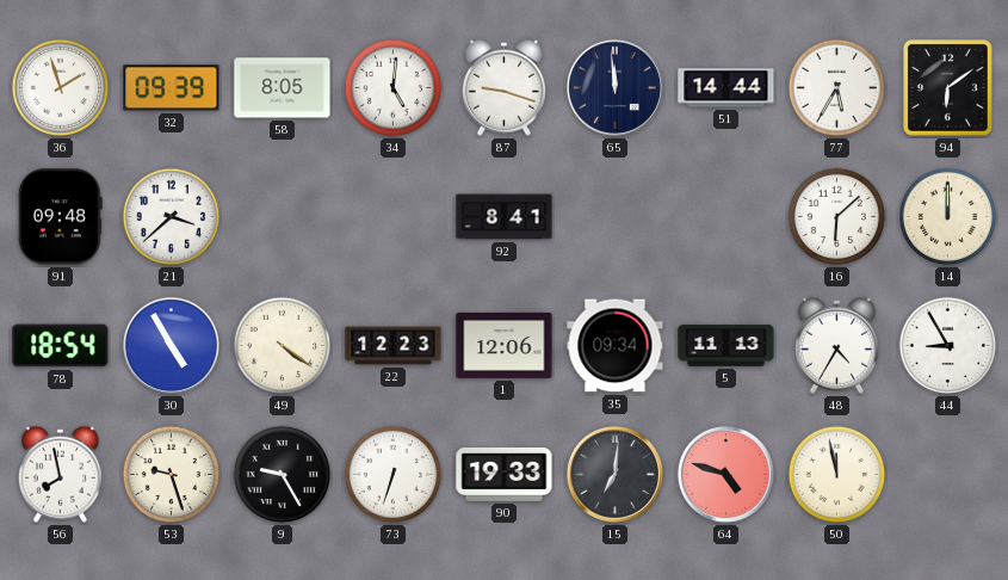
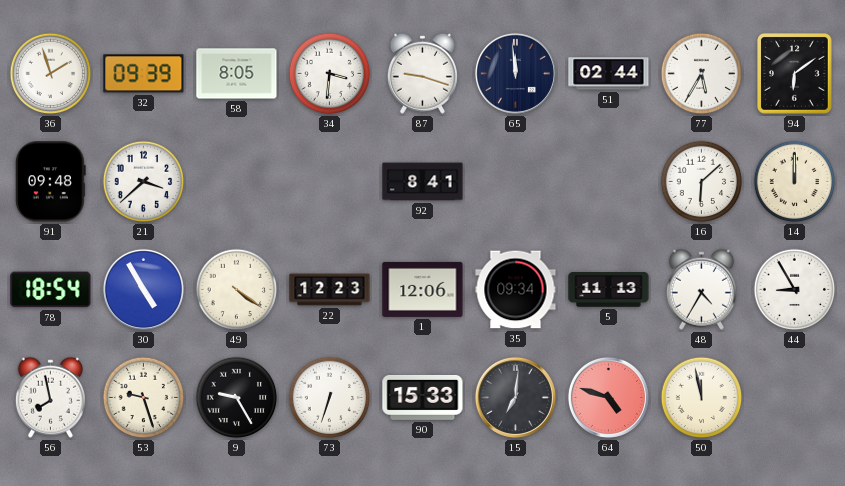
34: 5:01 -> 3:31 (330, 74)
51: 14:44 -> 02:44 (609, 74)
90: 19:33 -> 15:33 (423, 397)
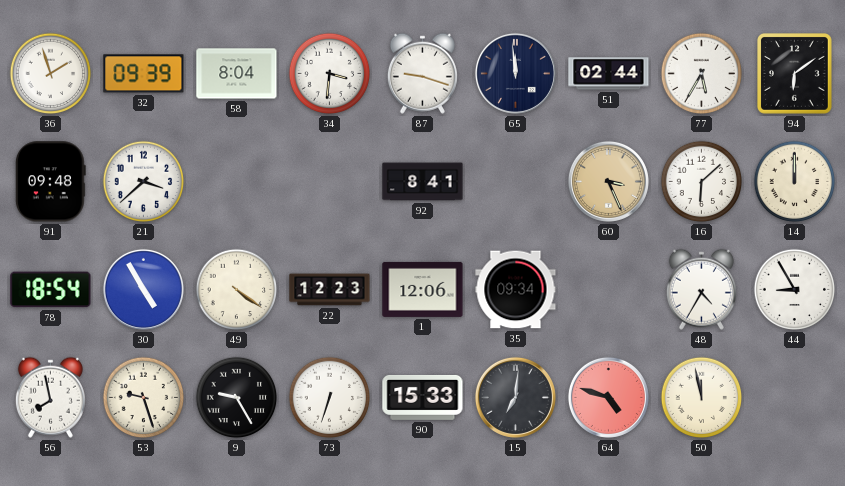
58: 8:05 -> 8:04 (237, 74)
60: none -> 3:26 (608, 181)
5: 11:13 -> none (609, 290)
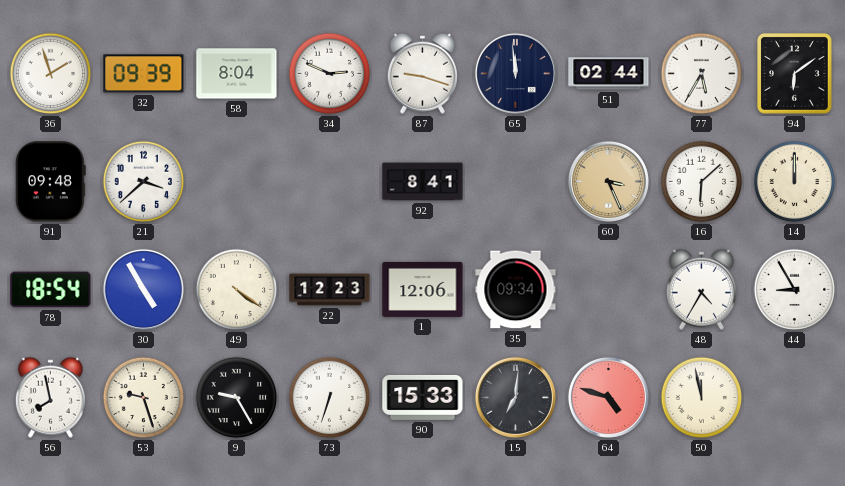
34: 3:31 -> 2:49 (330, 74)
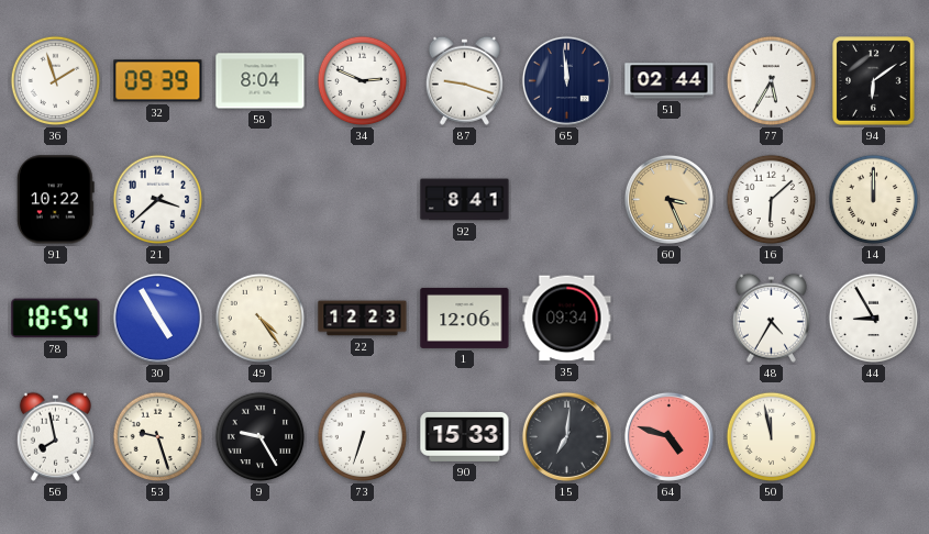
91: 09:48 -> 10:22 (55, 200)
49: 4:21 -> 4:24 (261, 319)
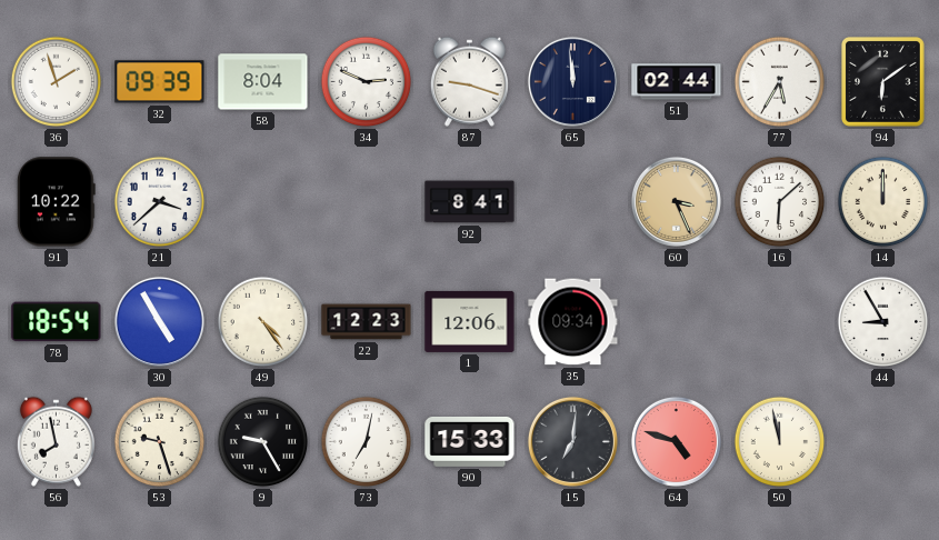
48: 4:35 -> none (771, 318)
73: 6:33 -> 7:02 (367, 442)
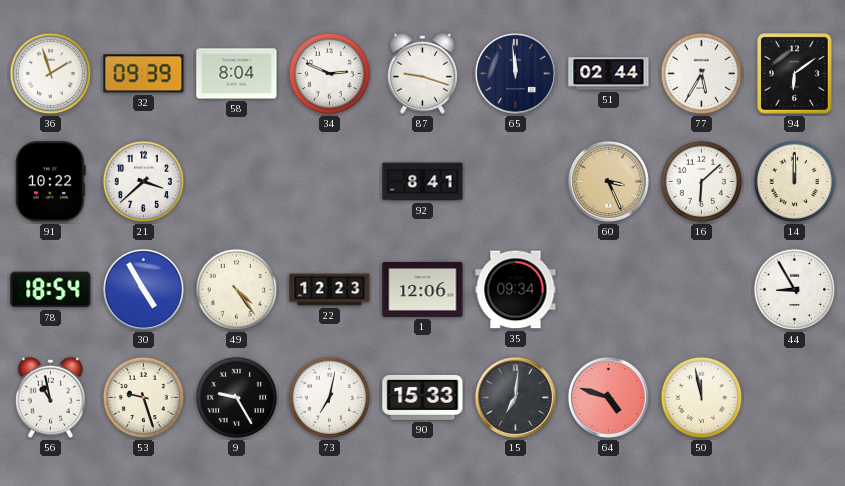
56: 7:58 -> 10:58 (50, 397)
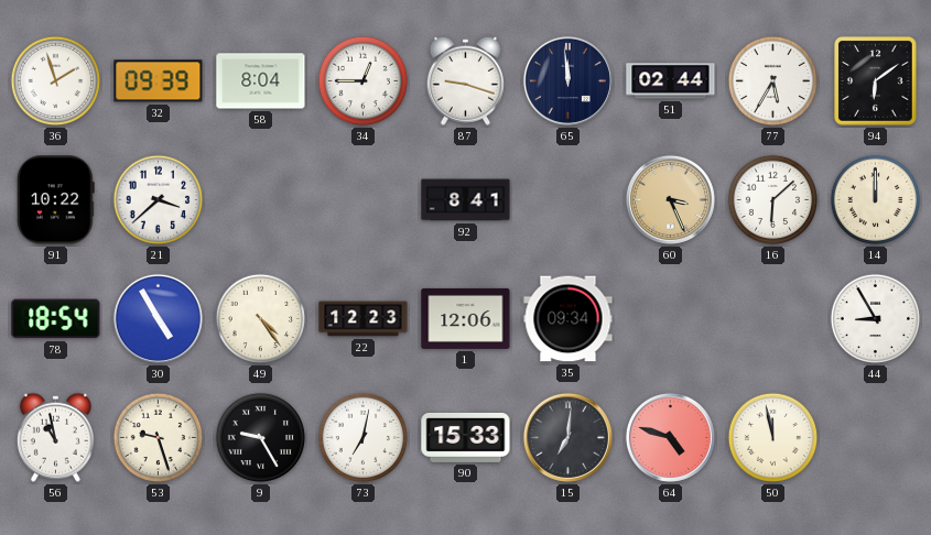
34: 2:49 -> 12:45 (364, 81)
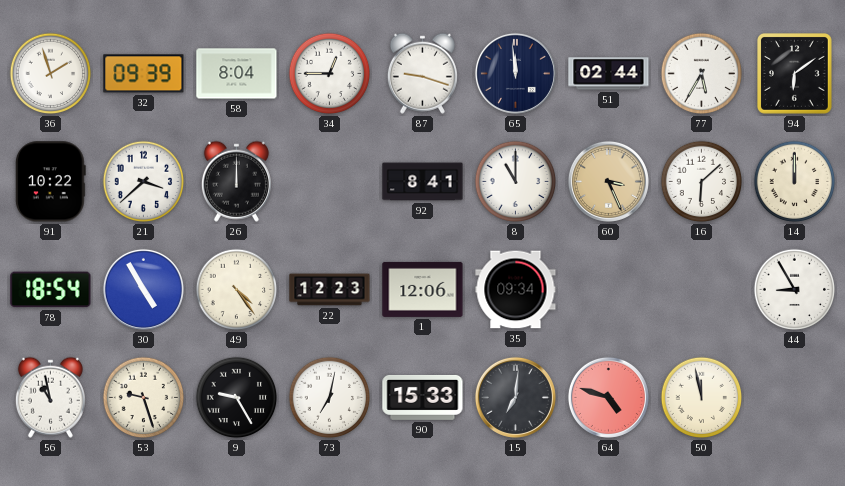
26: none -> 12:00 (236, 181)
8: none -> 11:00 (516, 182)
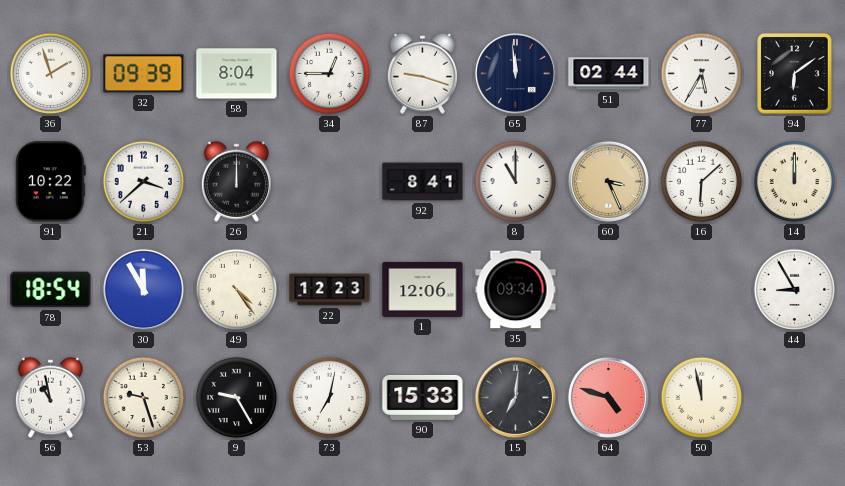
30: 4:55 -> 11:55 (143, 289)
